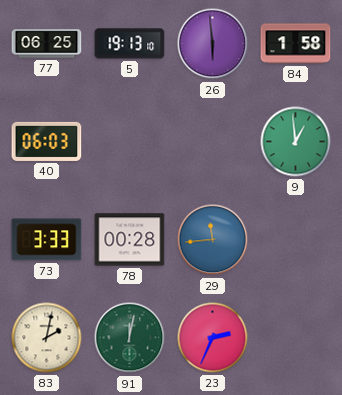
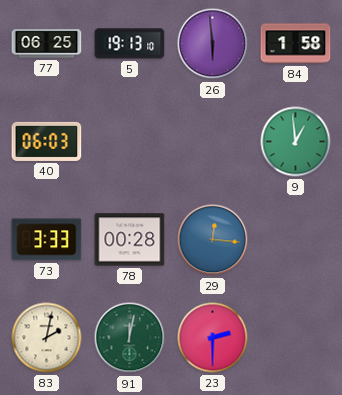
29: 11:44 -> 12:16 (213, 240)
23: 2:34 -> 2:30 (213, 338)
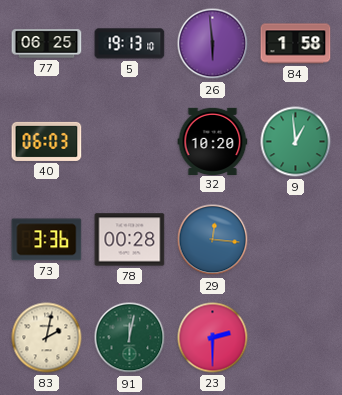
32: none -> 10:20 (213, 141)
73: 3:33 -> 3:36 (47, 240)
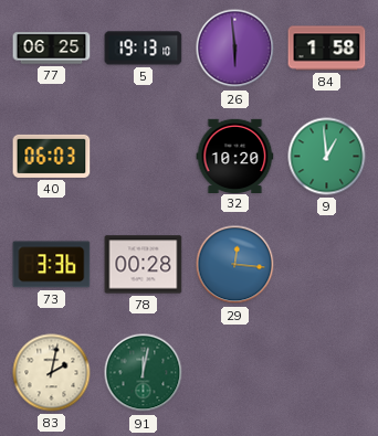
23: 2:30 -> none (213, 338)
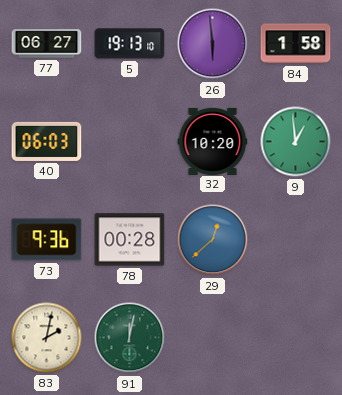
77: 06:25 -> 06:27 (47, 44)
73: 3:36 -> 9:36 (47, 240)
29: 12:16 -> 12:38 (213, 240)
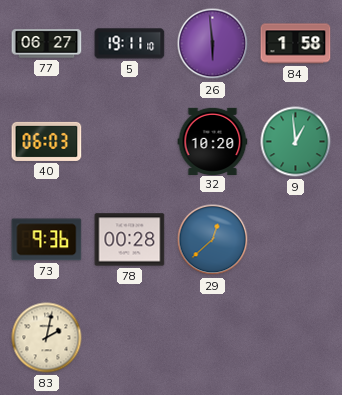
5: 19:13 -> 19:11 (130, 44)
91: 12:02 -> none (130, 338)
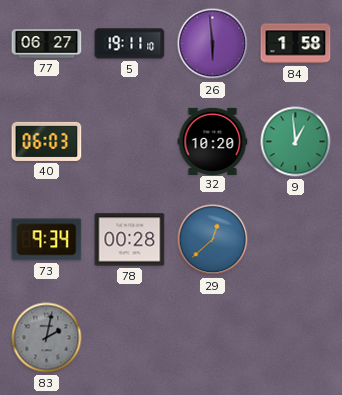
73: 9:36 -> 9:34 (47, 240)
83 dial: cream -> grey (47, 338)
